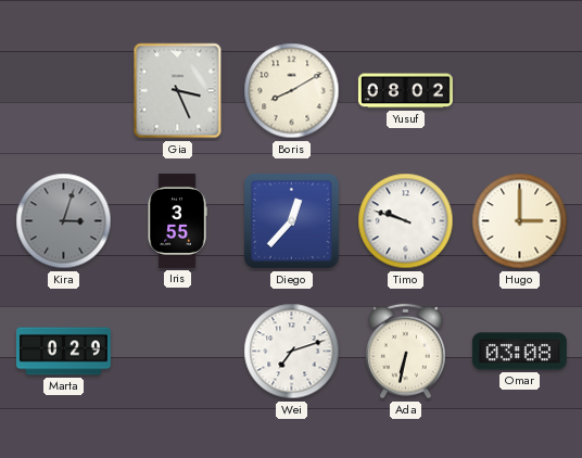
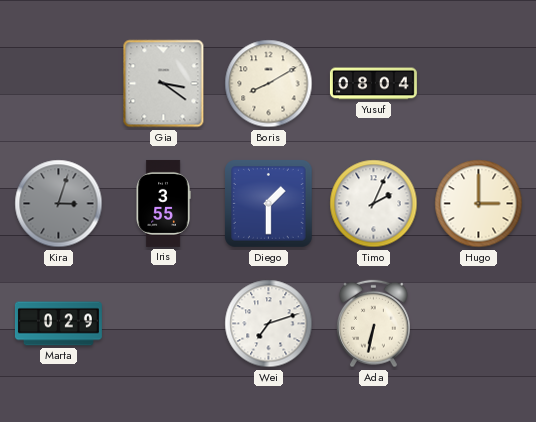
Gia: 3:26 -> 3:21 (164, 84)
Yusuf: 08:02 -> 08:04 (373, 84)
Diego: 12:37 -> 1:30 (269, 204)
Timo: 9:48 -> 2:04 (374, 204)
Omar: 03:08 -> none (519, 352)
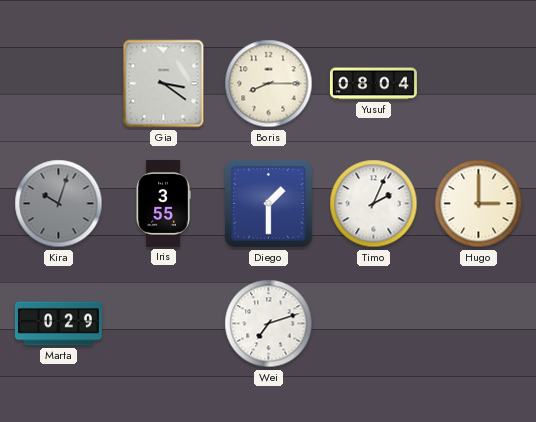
Boris: 8:10 -> 8:15 (269, 84)
Kira: 3:03 -> 10:03 (59, 204)
Ada: 6:32 -> none (374, 324)
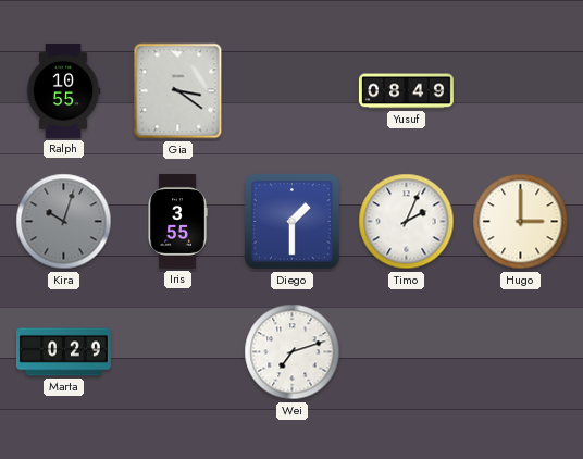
Ralph: none -> 10:55 (63, 90)
Boris: 8:15 -> none (269, 84)
Yusuf: 08:04 -> 08:49 (406, 91)
